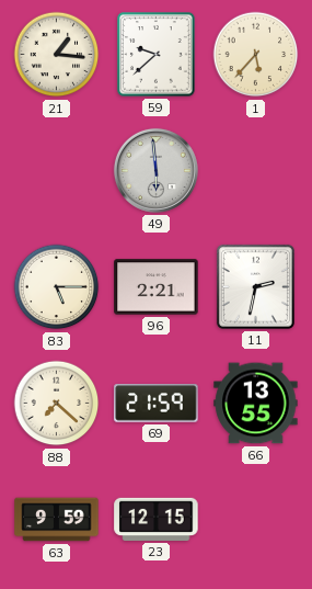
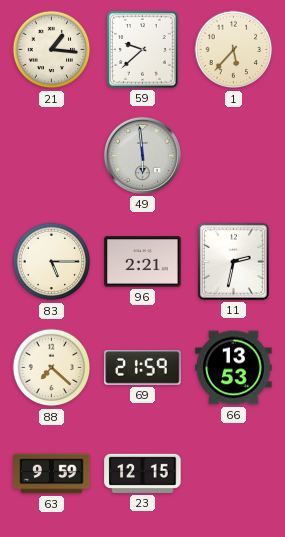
66: 13:55 -> 13:53 (234, 368)
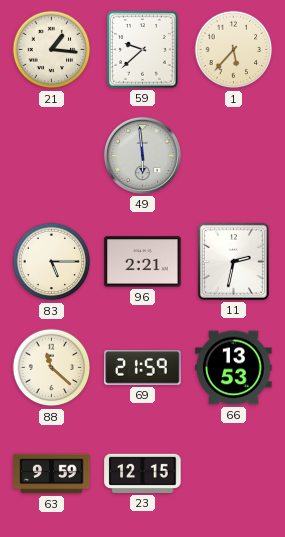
88: 7:22 -> 11:22 (52, 368)
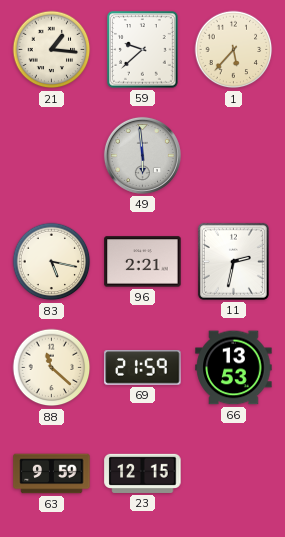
83: 5:15 -> 5:17 (52, 262)
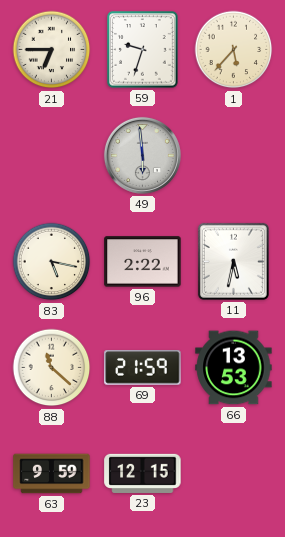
21: 1:16 -> 6:45 (52, 50)
59: 9:38 -> 9:33 (143, 50)
96: 2:21 -> 2:22 (143, 262)
11: 2:32 -> 5:32 (233, 261)
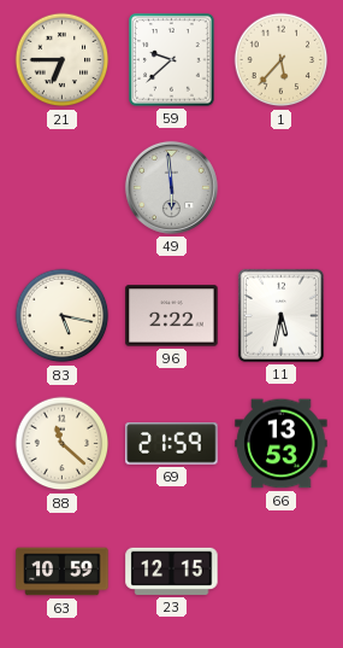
59: 9:33 -> 9:38 (172, 60)
63: 9:59 -> 10:59 (63, 572)
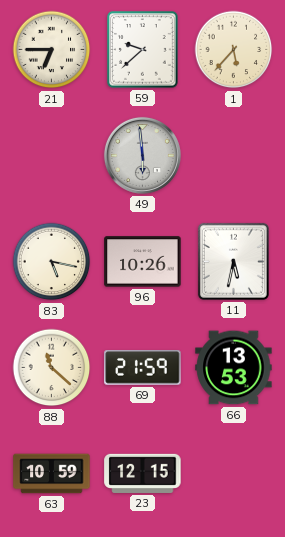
96: 2:22 -> 10:26 (143, 262)
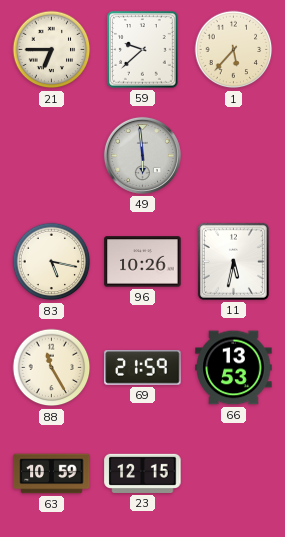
88: 11:22 -> 11:25 (52, 368)
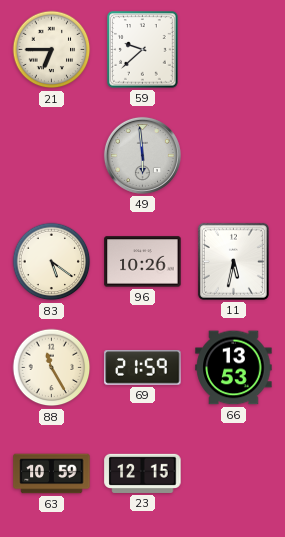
1: 5:37 -> none (234, 50)
83: 5:17 -> 5:21 (52, 262)
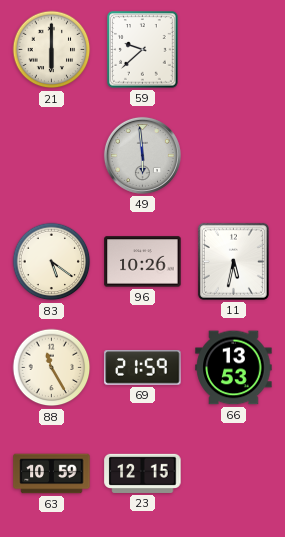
21: 6:45 -> 6:00 (52, 50)
